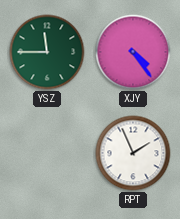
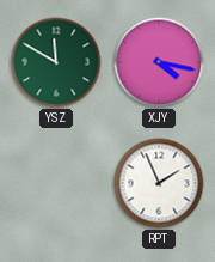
YSZ: 11:45 -> 11:50 (56, 62)
XJY: 4:24 -> 4:17 (159, 62)
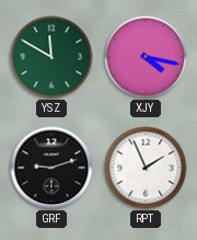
GRF: none -> 9:12 (51, 168)
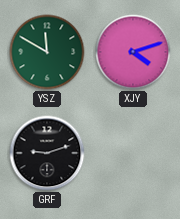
XJY: 4:17 -> 4:12 (133, 52)
RPT: 1:56 -> none (146, 168)
